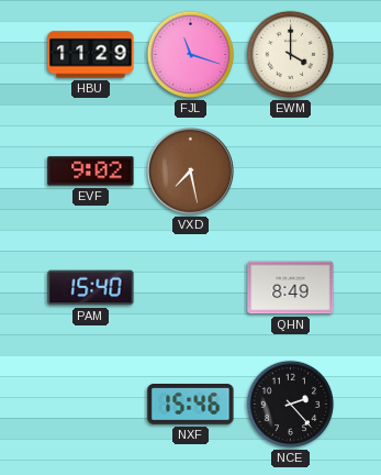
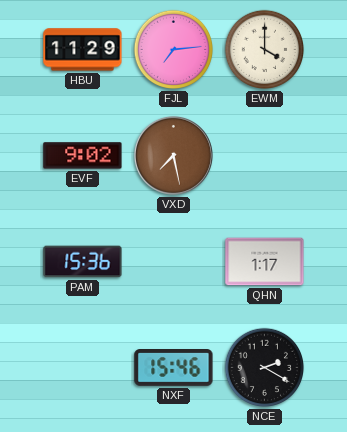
FJL: 11:18 -> 7:14 (174, 50)
PAM: 15:40 -> 15:36 (83, 262)
QHN: 8:49 -> 1:17 (265, 262)
NCE: 2:23 -> 2:20 (265, 368)
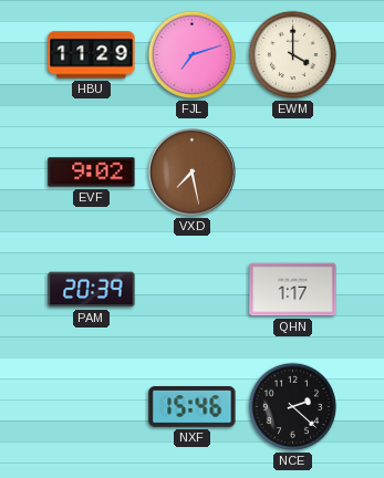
FJL: 7:14 -> 7:12 (193, 55)
PAM: 15:36 -> 20:39 (92, 290)
NCE: 2:20 -> 2:22 (293, 407)
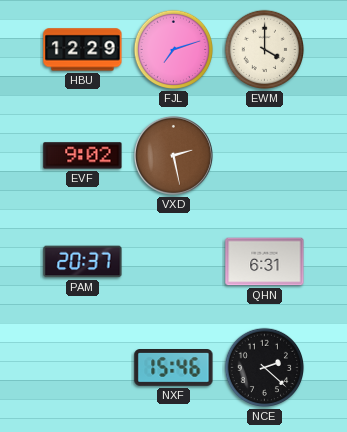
HBU: 11:29 -> 12:29 (83, 50)
VXD: 7:28 -> 2:28 (173, 155)
PAM: 20:39 -> 20:37 (83, 262)
QHN: 1:17 -> 6:31 (265, 262)
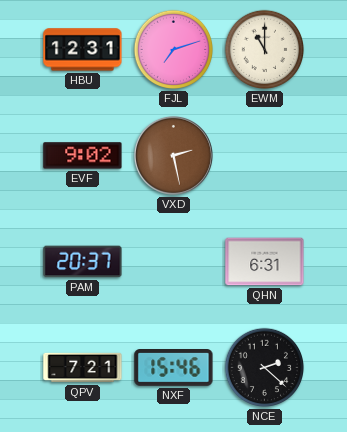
HBU: 12:29 -> 12:31 (83, 50)
EWM: 4:00 -> 11:00 (265, 50)
QPV: none -> 7:21 (83, 368)
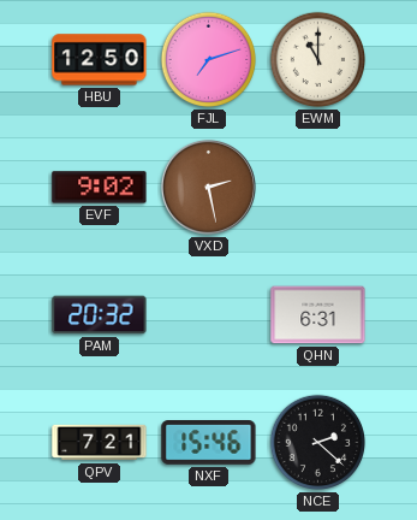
HBU: 12:31 -> 12:50 (100, 60)
PAM: 20:37 -> 20:32 (100, 315)
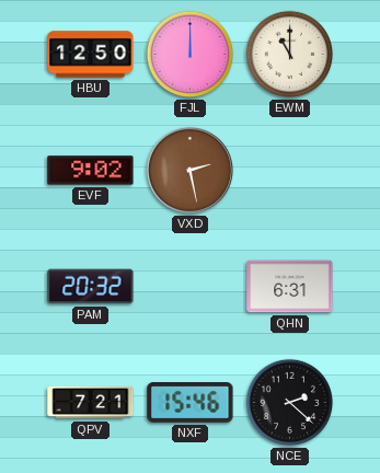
FJL: 7:12 -> 12:00 (191, 55)
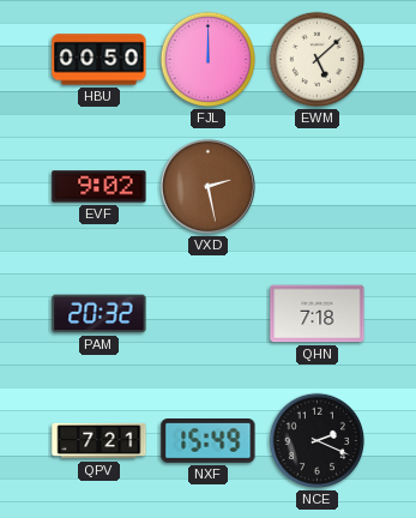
HBU: 12:50 -> 00:50 (100, 60)
EWM: 11:00 -> 5:08 (318, 60)
QHN: 6:31 -> 7:18 (318, 314)
NXF: 15:46 -> 15:49 (209, 441)
NCE: 2:22 -> 2:19 (318, 441)
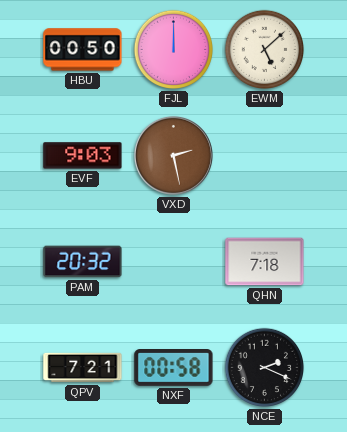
EVF: 9:02 -> 9:03 (83, 156)
NXF: 15:49 -> 00:58 (174, 368)
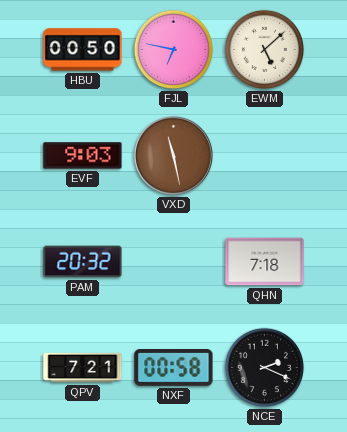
FJL: 12:00 -> 6:47 (174, 50)
VXD: 2:28 -> 11:28 (173, 155)
